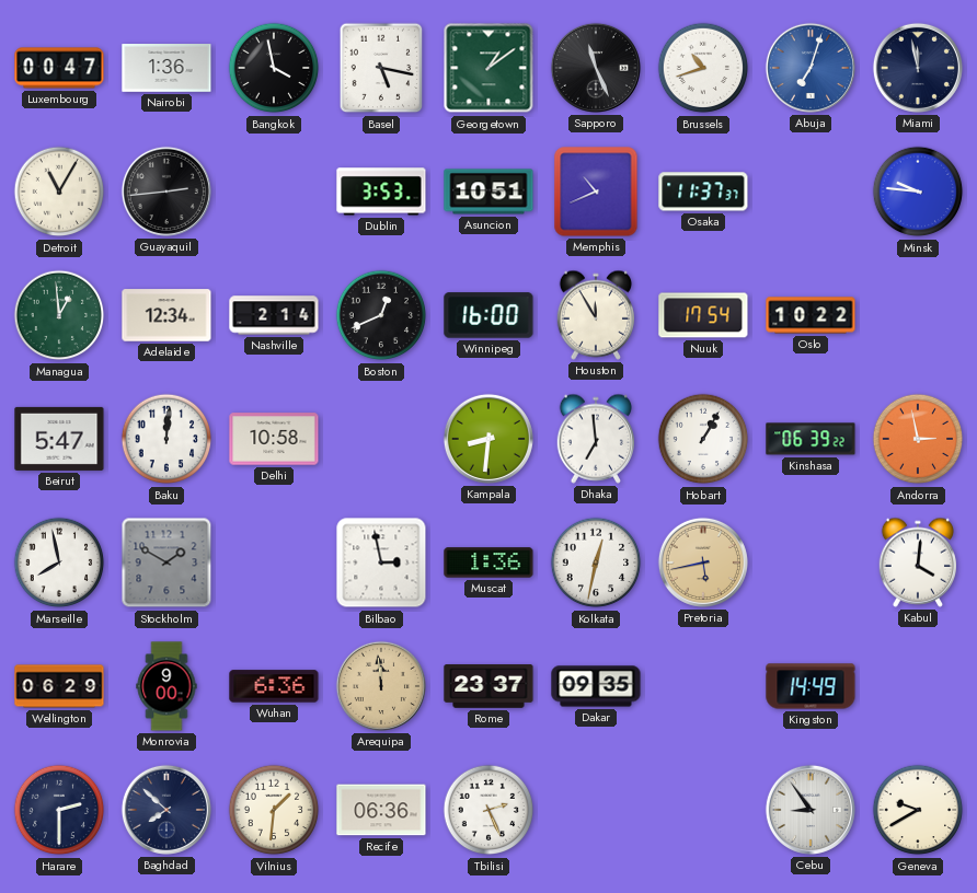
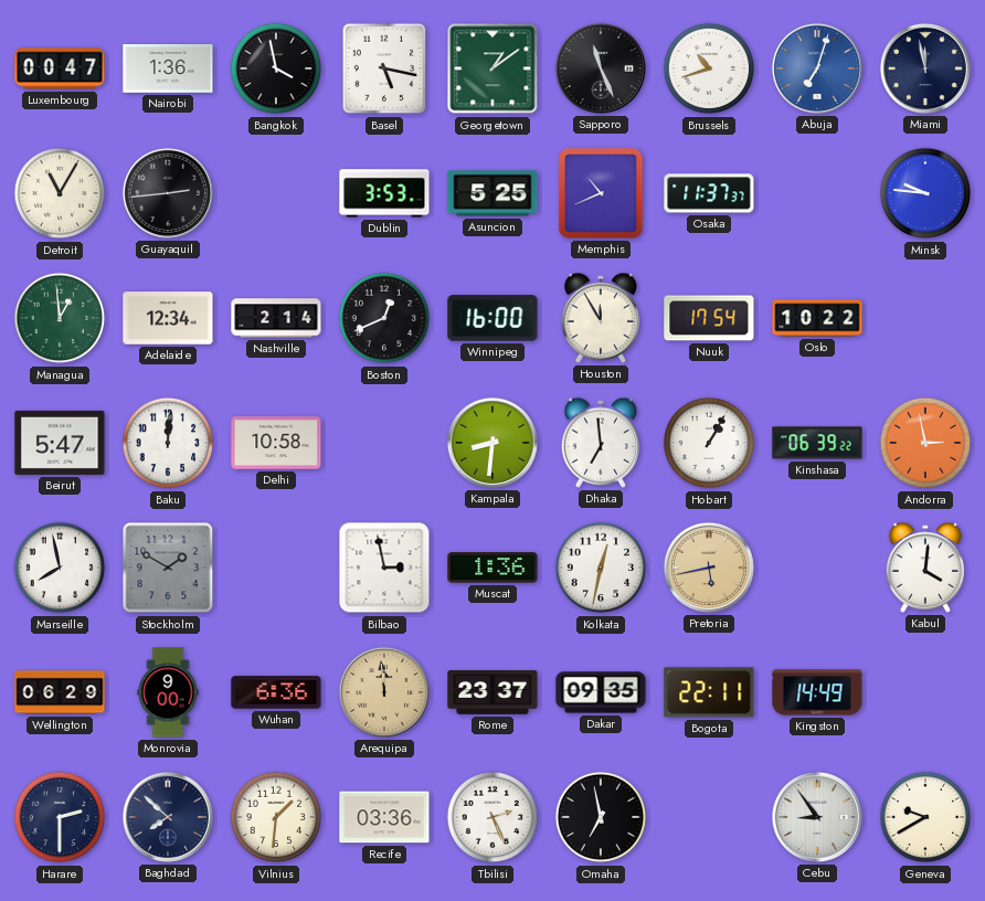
Asuncion: 10:51 -> 5:25 (492, 193)
Bogota: none -> 22:11 (709, 692)
Recife: 06:36 -> 03:36 (384, 817)
Omaha: none -> 6:58 (601, 817)
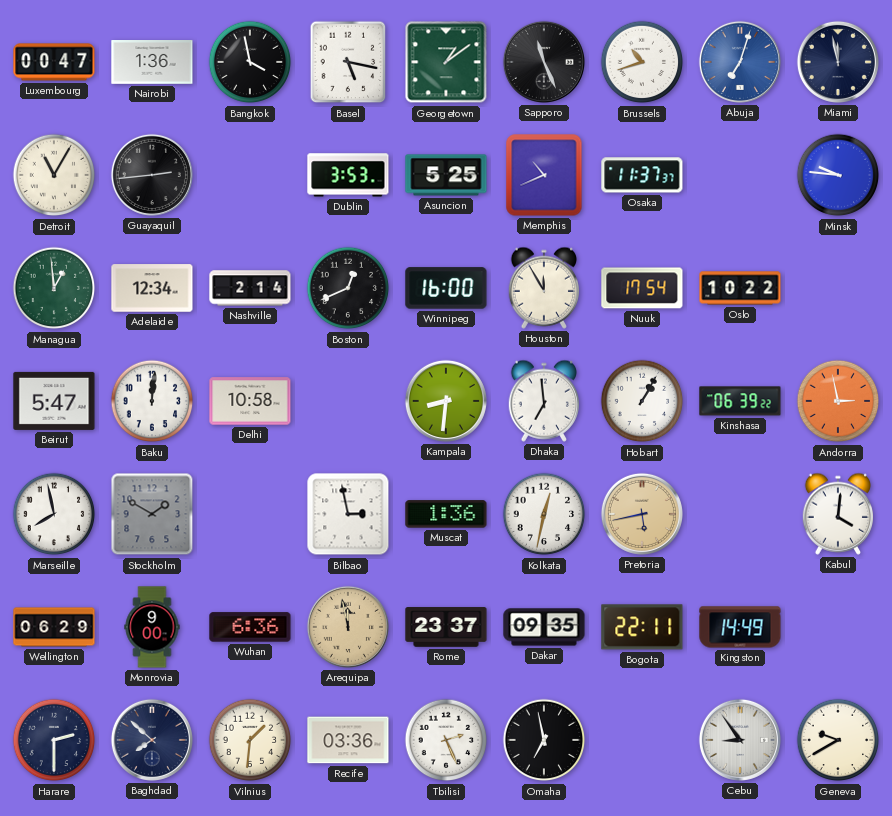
Arequipa: 11:59 -> 11:58 (348, 627)
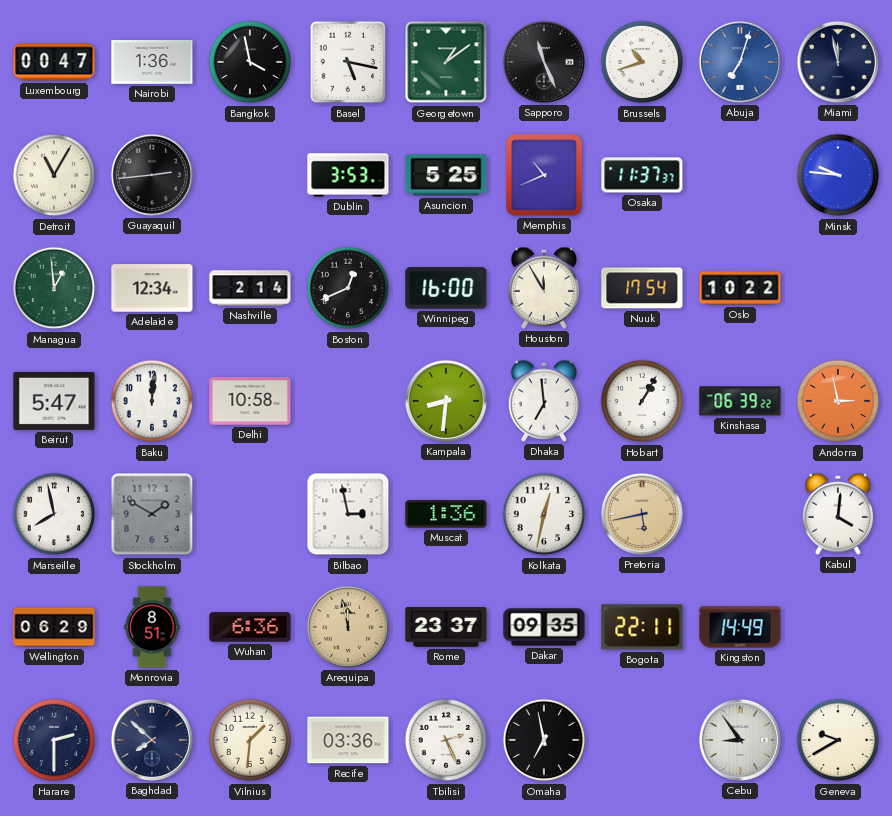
Monrovia: 9:00 -> 8:51 (152, 627)
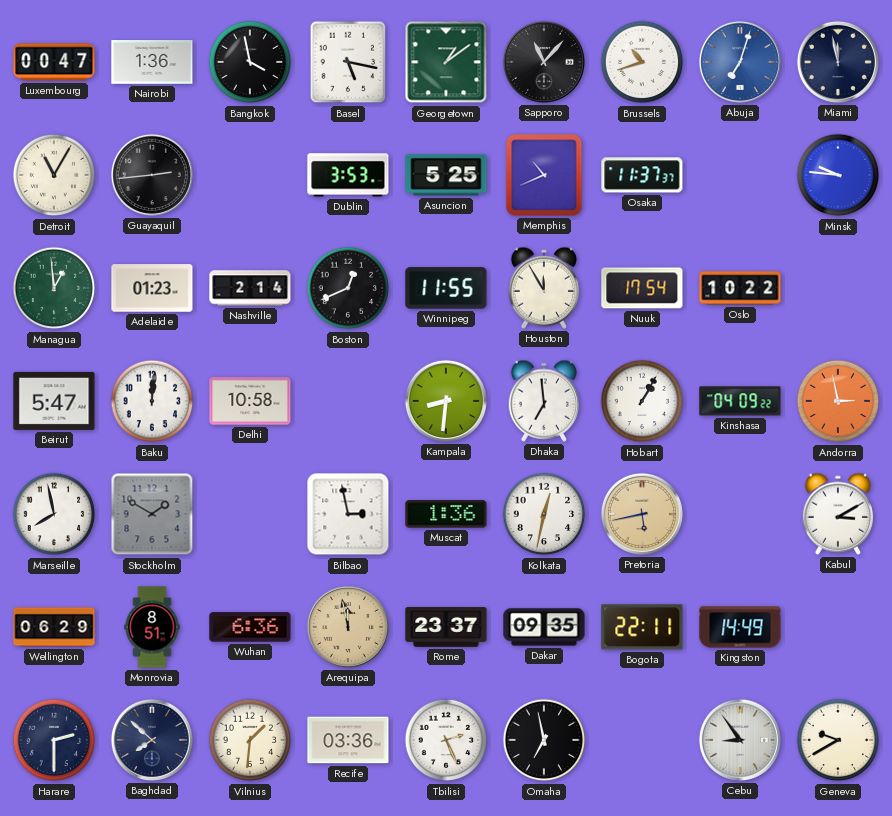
Sapporo: 11:26 -> 11:07 (544, 62)
Adelaide: 12:34 -> 01:23 (152, 288)
Winnipeg: 16:00 -> 11:55 (446, 288)
Kinshasa: 06:39 -> 04:09 (740, 401)
Kabul: 4:01 -> 3:10 (837, 514)
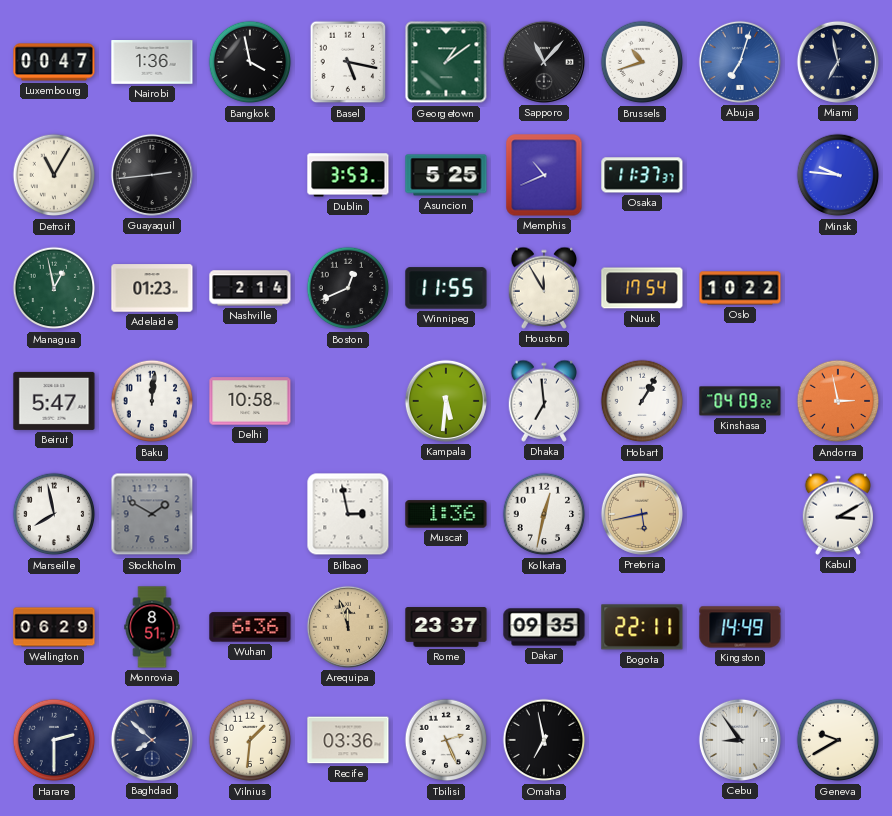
Miami: 11:58 -> 6:58 (838, 62)
Managua: 12:59 -> 12:58 (54, 288)
Kampala: 8:31 -> 5:31 (446, 401)
Arequipa: 11:58 -> 11:57 (348, 627)
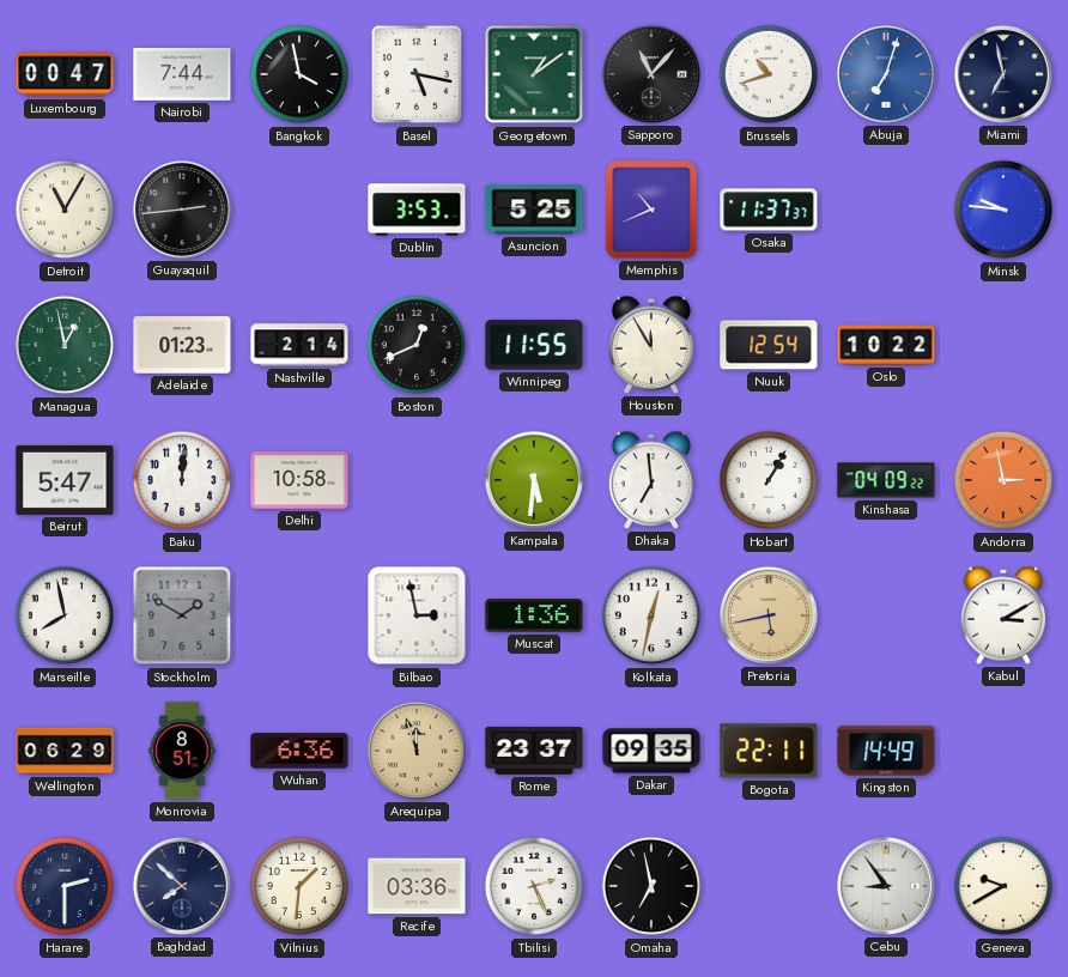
Nairobi: 1:36 -> 7:44 (182, 75)
Nuuk: 17:54 -> 12:54 (769, 345)
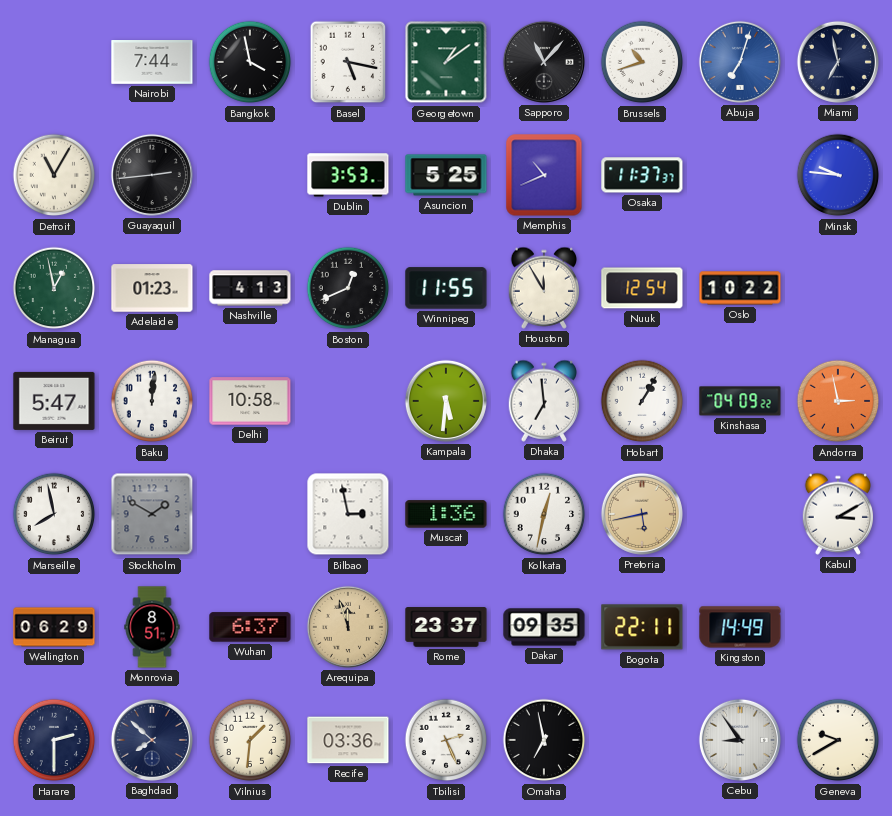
Luxembourg: 00:47 -> none (65, 74)
Nashville: 2:14 -> 4:13 (250, 288)
Wuhan: 6:36 -> 6:37 (250, 627)
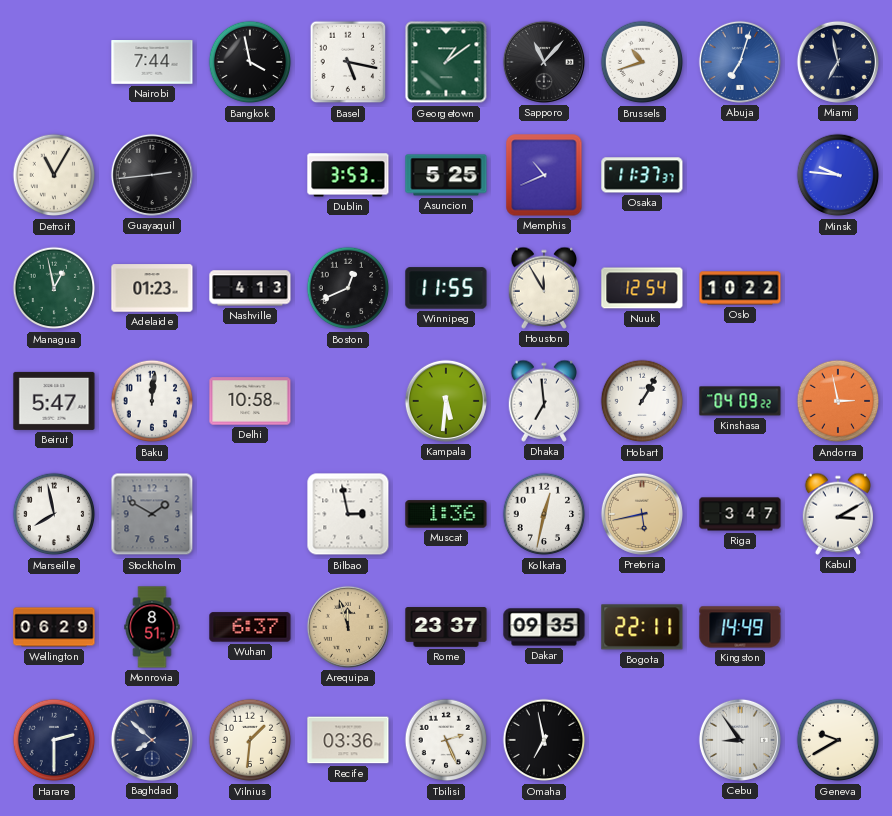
Riga: none -> 3:47 (740, 514)
